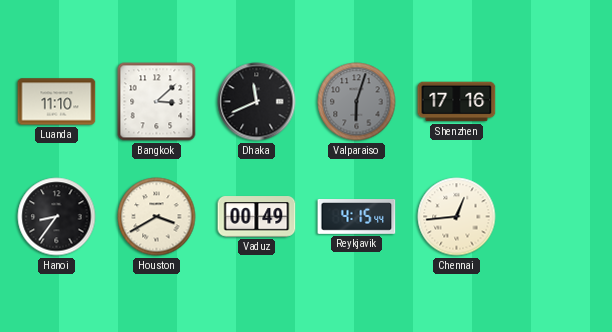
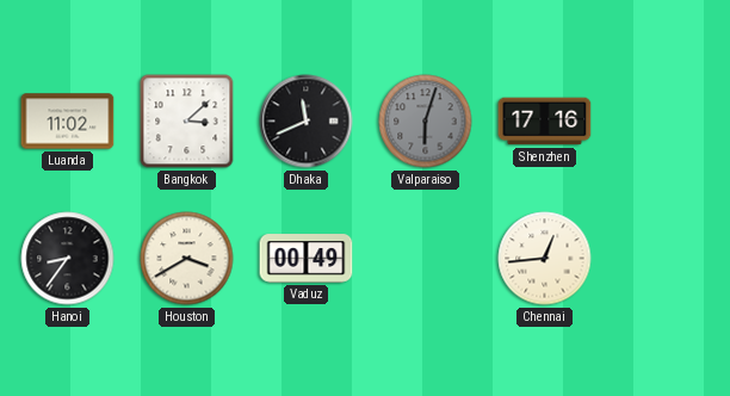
Luanda: 11:10 -> 11:02 (68, 122)
Reykjavik: 4:15 -> none (357, 217)
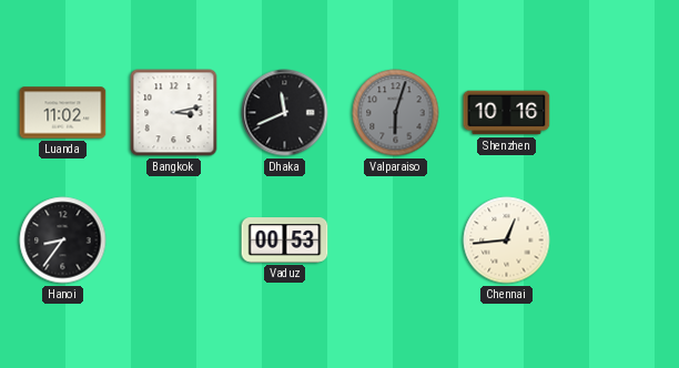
Bangkok: 3:08 -> 3:13 (174, 113)
Shenzhen: 17:16 -> 10:16 (507, 113)
Houston: 3:40 -> none (187, 259)
Vaduz: 00:49 -> 00:53 (285, 241)
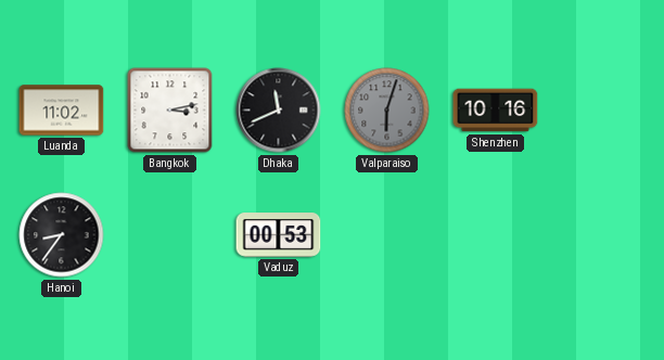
Chennai: 12:44 -> none (507, 241)
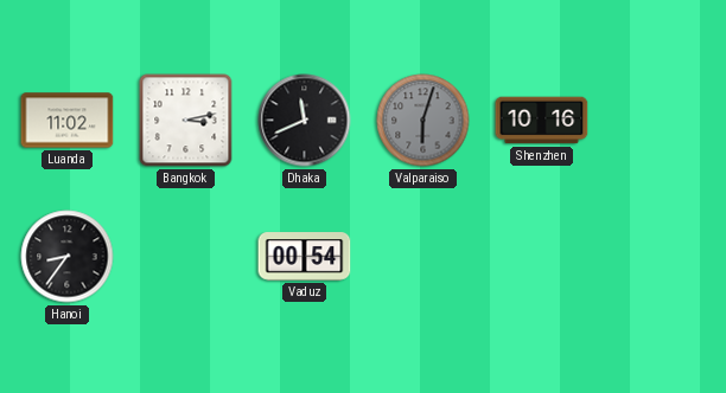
Vaduz: 00:53 -> 00:54 (305, 257)
